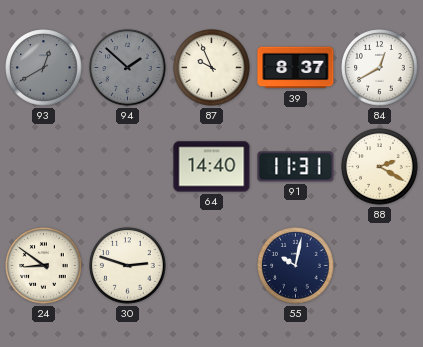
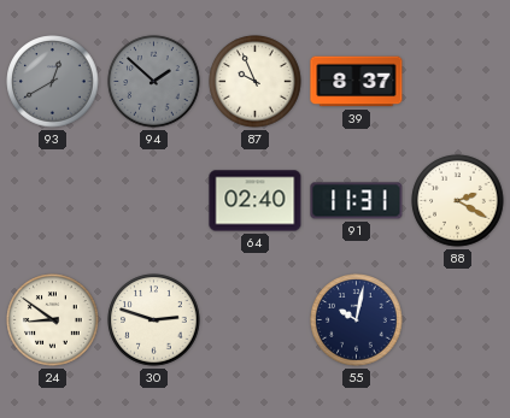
84: 12:40 -> none (380, 68)
64: 14:40 -> 02:40 (256, 201)
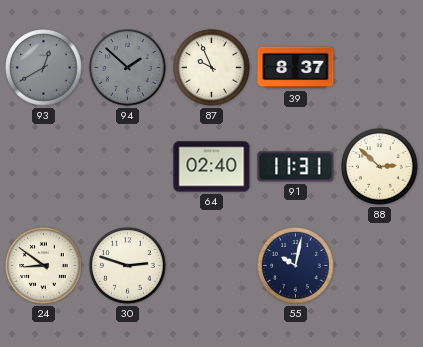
88: 2:20 -> 2:52 (380, 167)
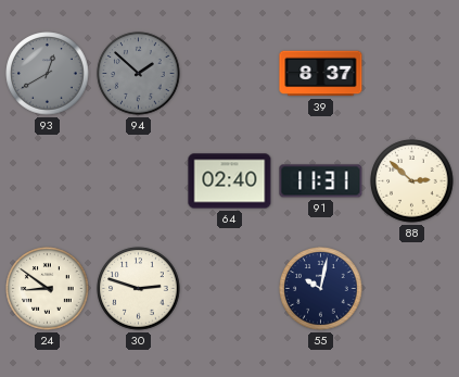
87: 9:56 -> none (212, 68)
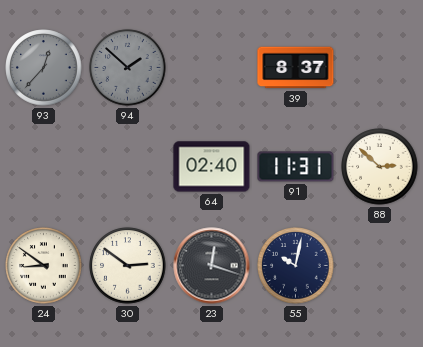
93: 12:40 -> 12:37 (44, 68)
30: 2:48 -> 2:51 (128, 266)
23: none -> 12:18 (212, 266)
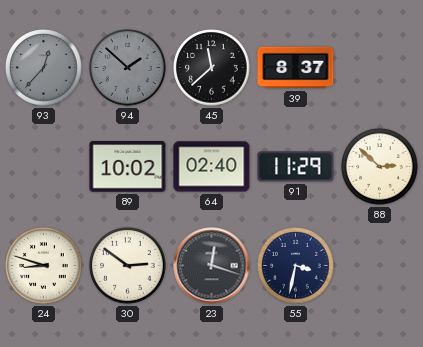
45: none -> 11:38 (212, 68)
89: none -> 10:02 (128, 167)
91: 11:31 -> 11:29 (296, 167)
24: 8:51 -> 8:48 (44, 266)
55: 10:02 -> 3:32 (296, 266)
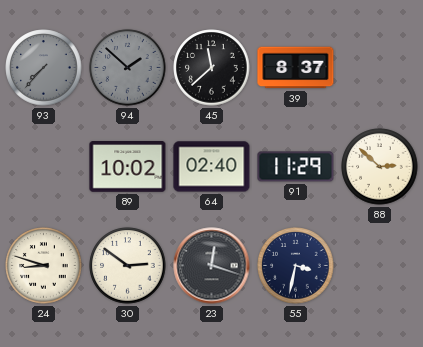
93: 12:37 -> 7:37 (44, 68)
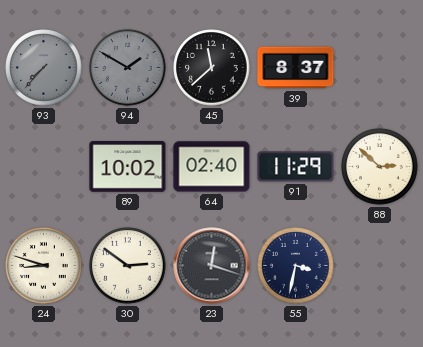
94: 1:52 -> 1:50 (128, 68)
